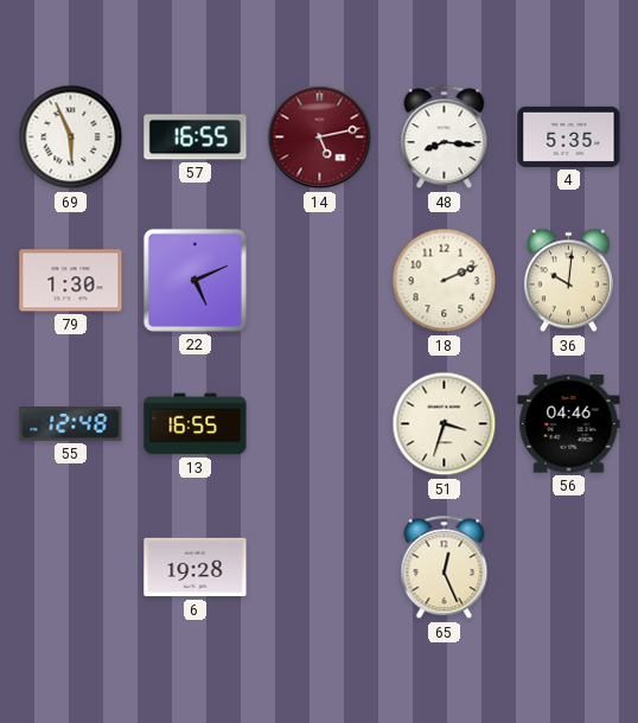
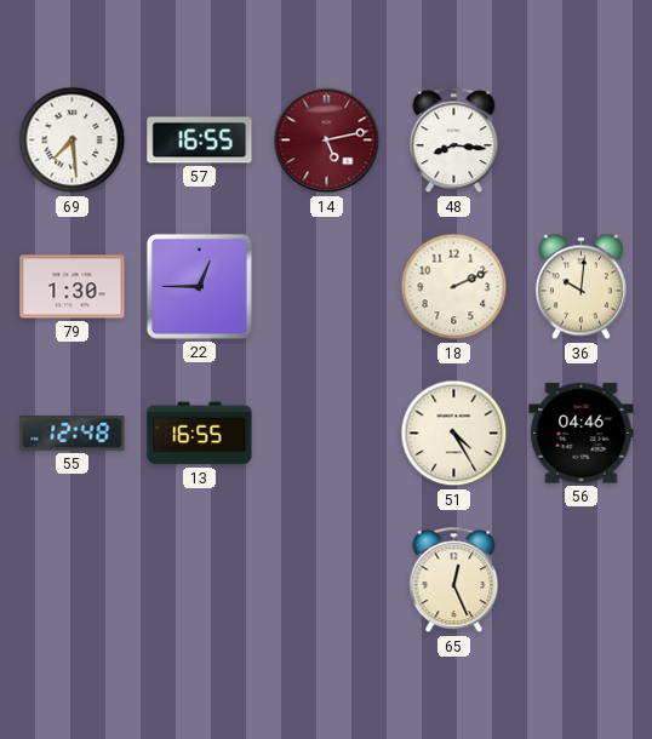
69: 5:56 -> 7:29 (73, 141)
4: 5:35 -> none (569, 136)
22: 5:11 -> 12:45 (199, 286)
51: 3:33 -> 4:25 (454, 434)
6: 19:28 -> none (196, 568)
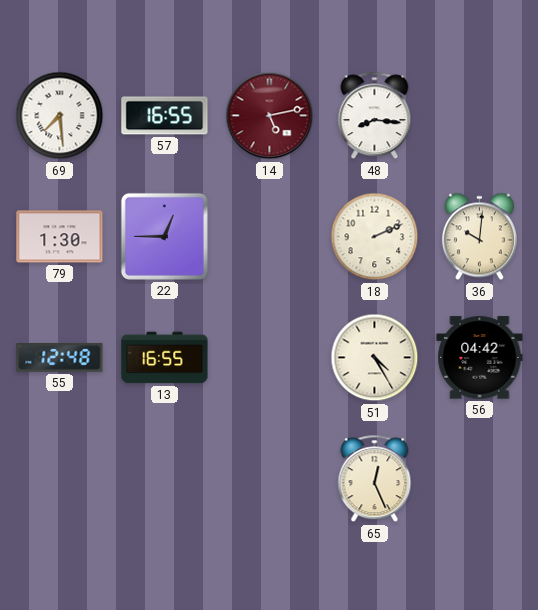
56: 04:46 -> 04:42 (480, 358)
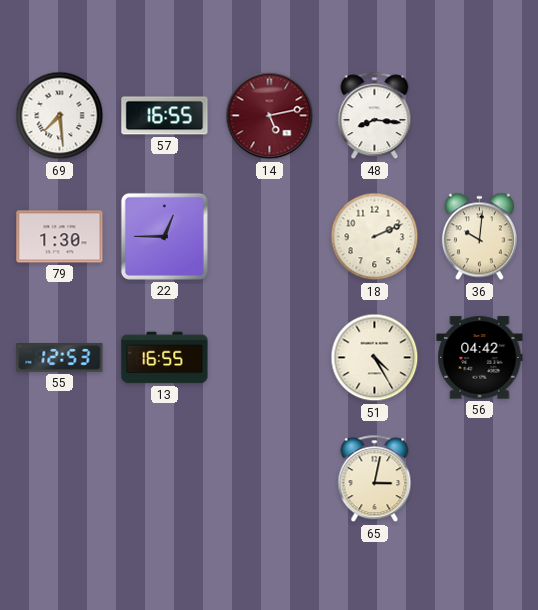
55: 12:48 -> 12:53 (60, 358)
65: 12:26 -> 3:02 (375, 479)
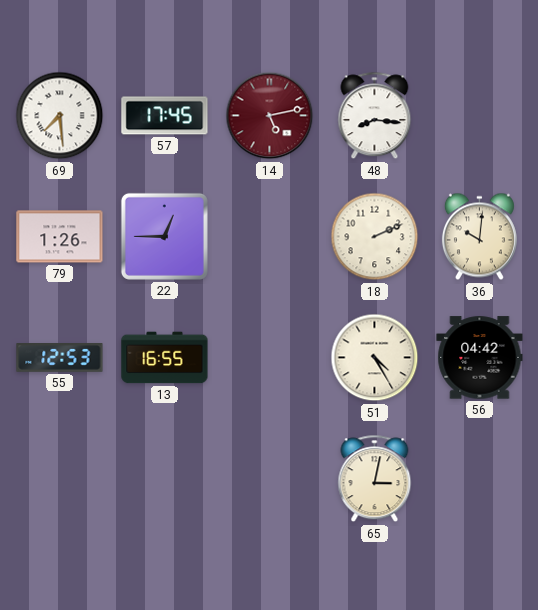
57: 16:55 -> 17:45 (165, 116)
79: 1:30 -> 1:26 (60, 237)
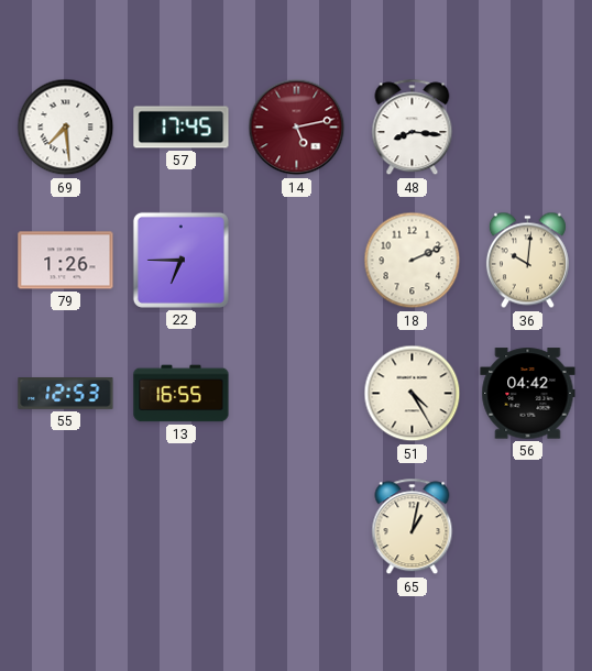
22: 12:45 -> 6:45 (180, 260)
65: 3:02 -> 1:02 (413, 527)
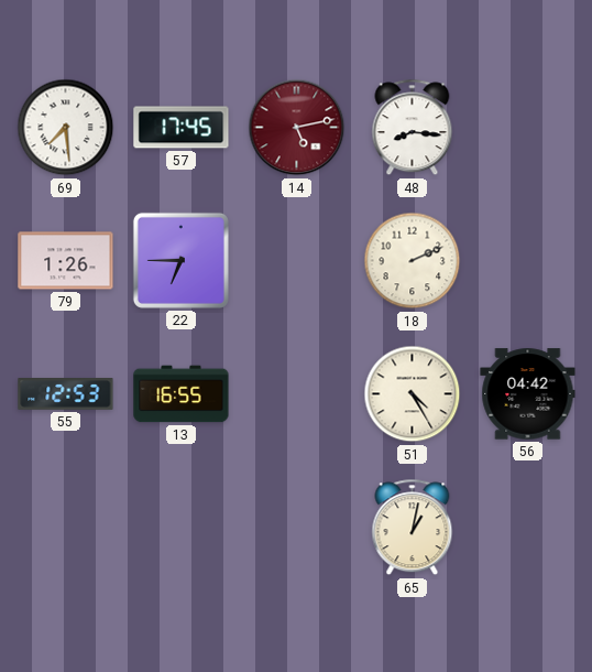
36: 10:01 -> none (527, 261)
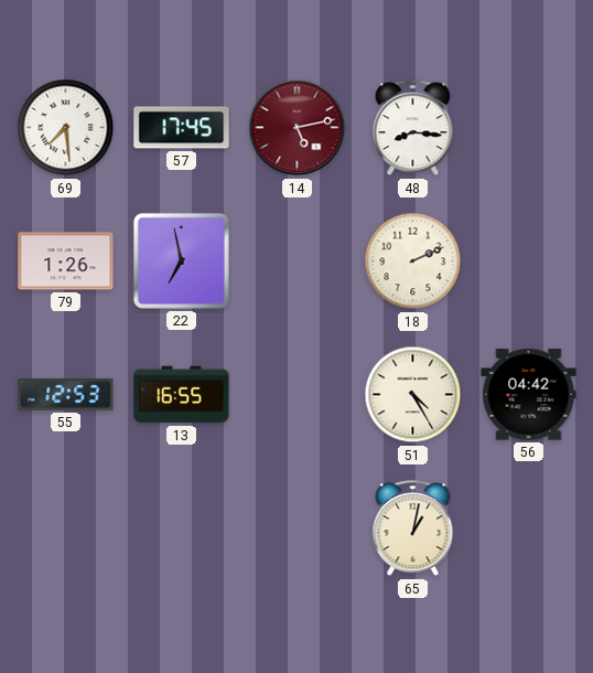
22: 6:45 -> 6:58 (181, 260)
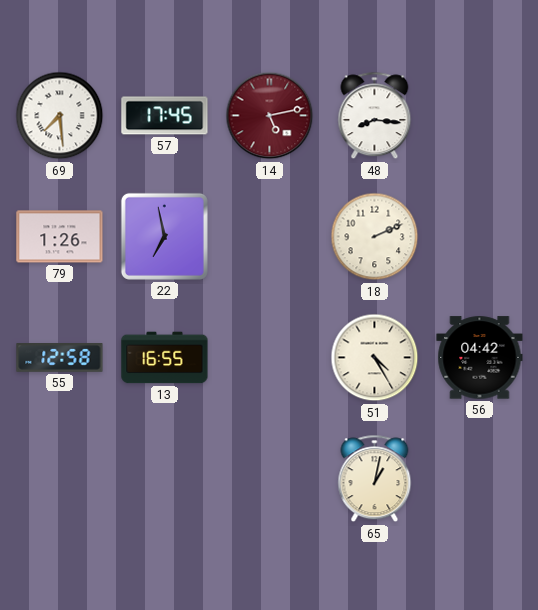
55: 12:53 -> 12:58 (60, 358)
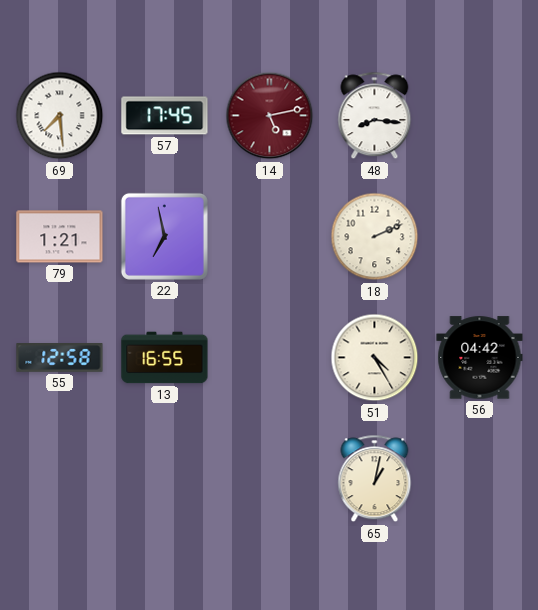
79: 1:26 -> 1:21 (60, 237)
